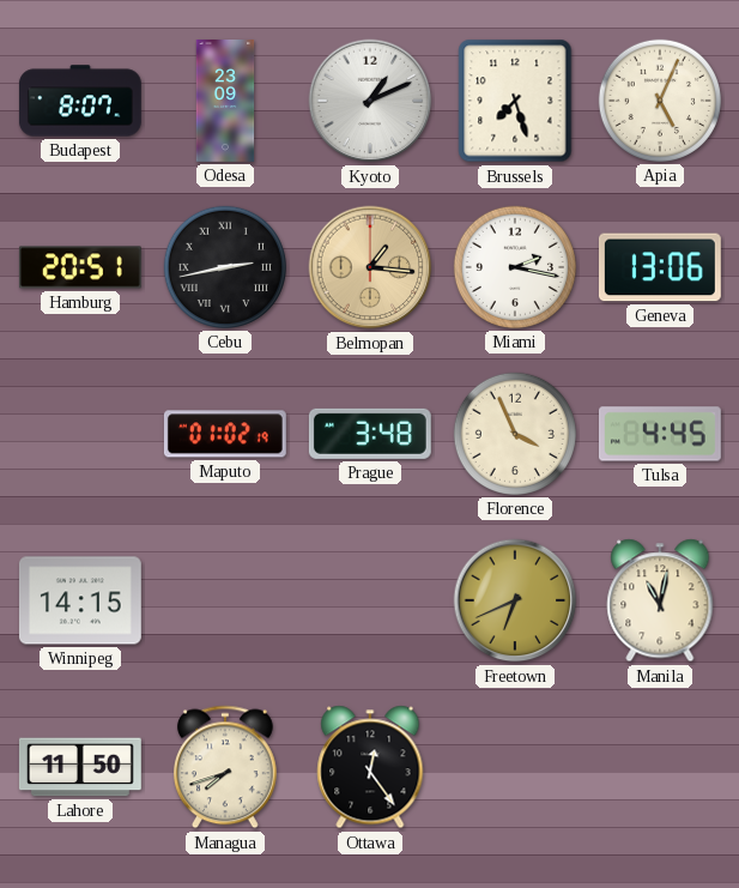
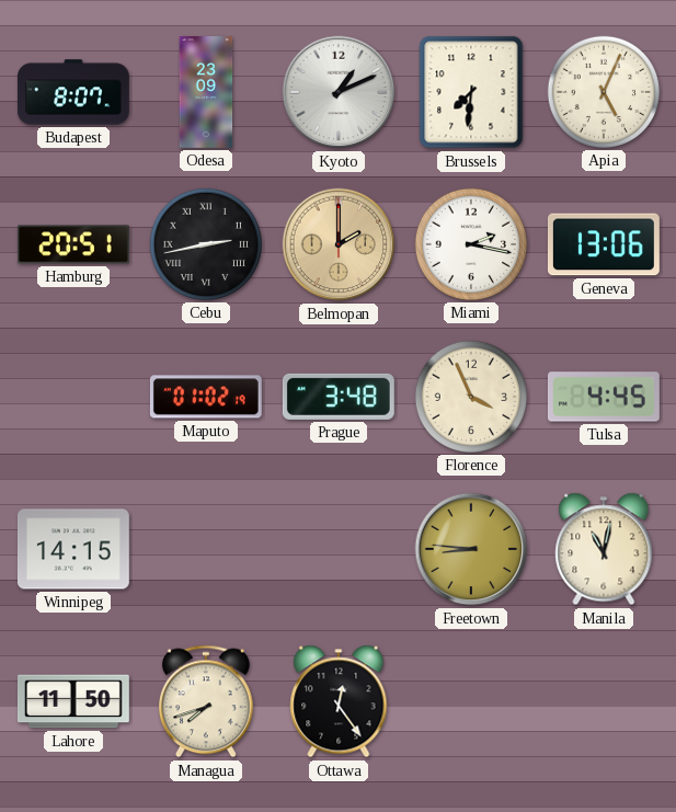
Brussels: 7:27 -> 7:31 (471, 92)
Belmopan: 1:16 -> 2:00 (339, 244)
Freetown: 6:41 -> 8:46 (471, 549)
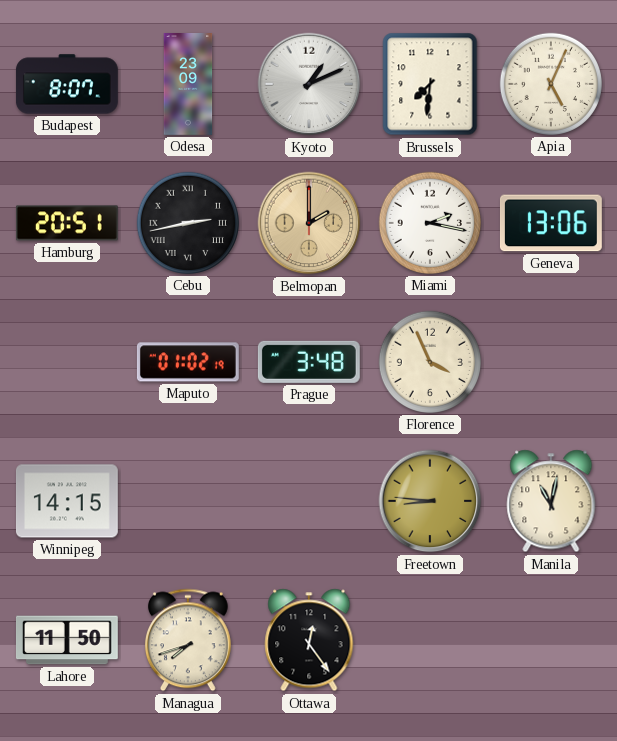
Tulsa: 4:45 -> none (604, 397)
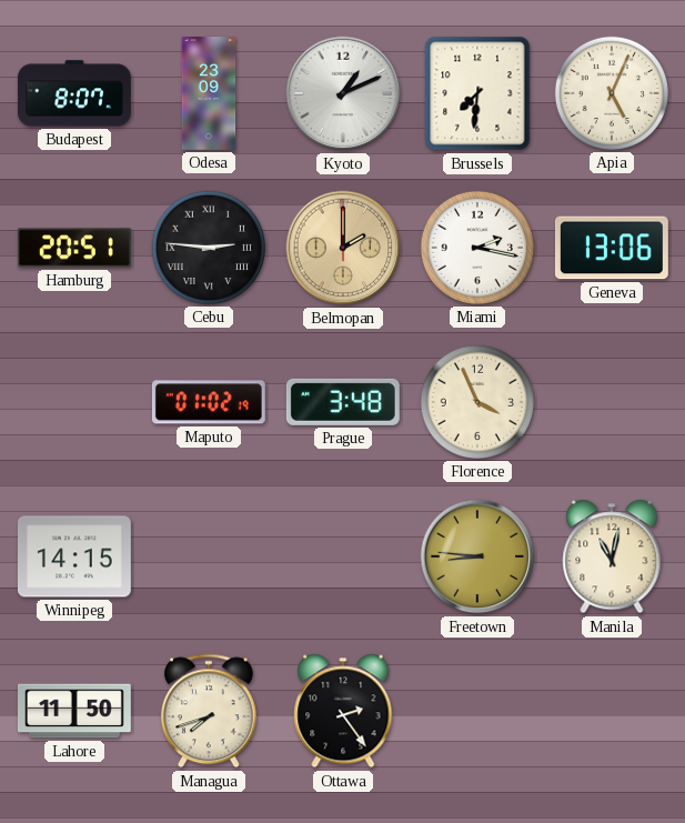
Cebu: 2:43 -> 2:46 (209, 248)
Ottawa: 12:24 -> 2:24 (343, 711)
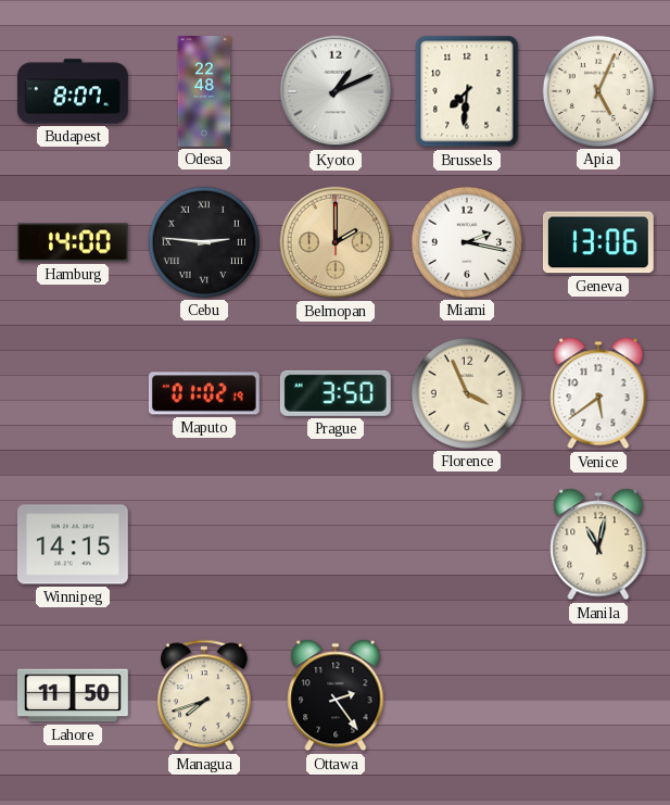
Odesa: 23:09 -> 22:48 (204, 92)
Hamburg: 20:51 -> 14:00 (73, 242)
Prague: 3:48 -> 3:50 (336, 393)
Venice: none -> 5:39 (598, 393)
Freetown: 8:46 -> none (477, 556)
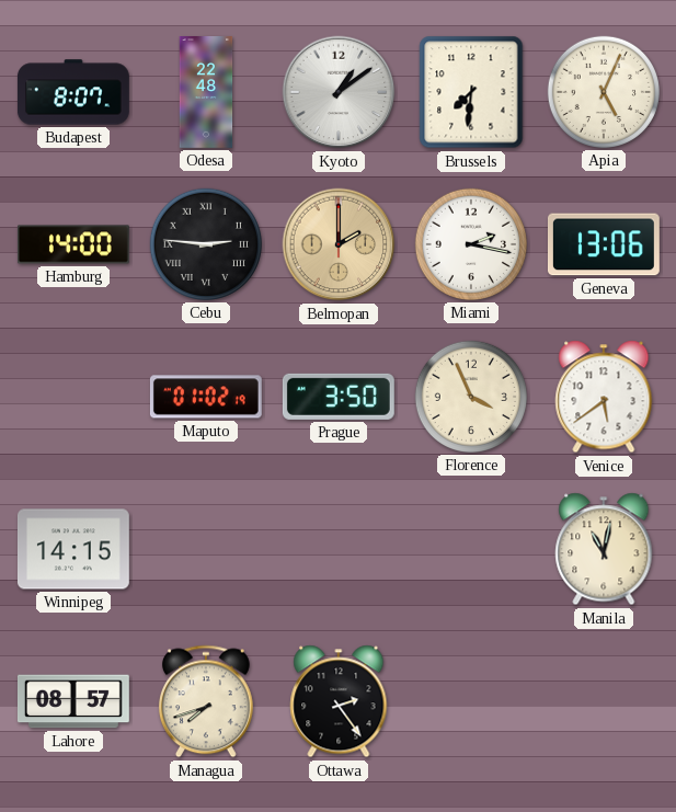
Kyoto: 1:11 -> 1:09 (339, 92)
Lahore: 11:50 -> 08:57 (73, 701)
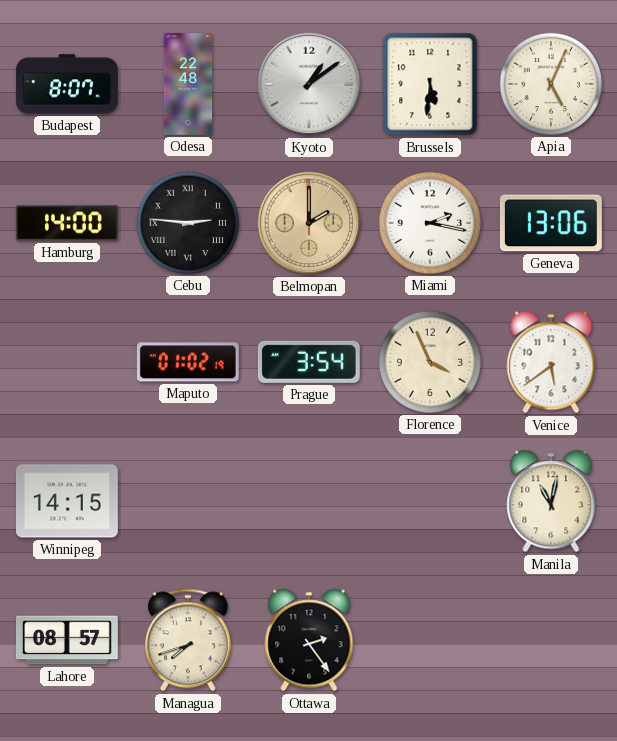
Brussels: 7:31 -> 5:31 (430, 84)
Prague: 3:50 -> 3:54 (309, 362)
